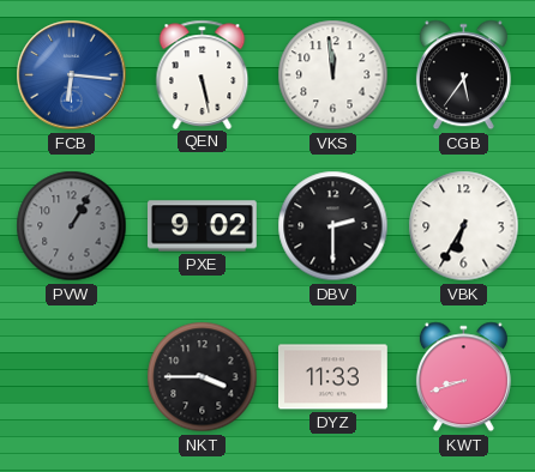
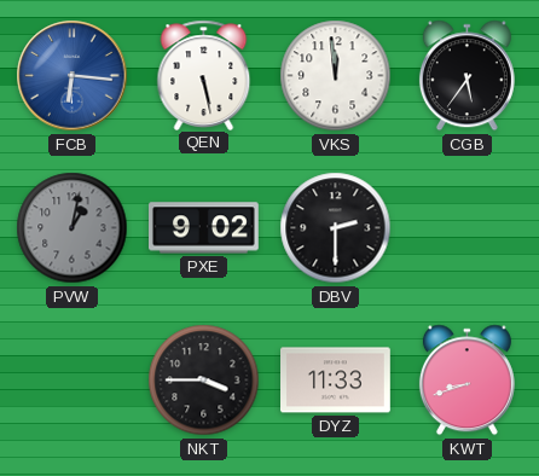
PVW: 1:05 -> 1:02 (73, 228)
VBK: 6:35 -> none (464, 226)
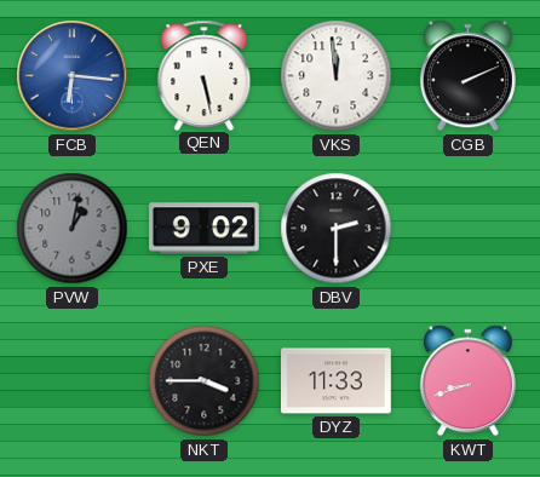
CGB: 5:36 -> 2:11 (467, 76)
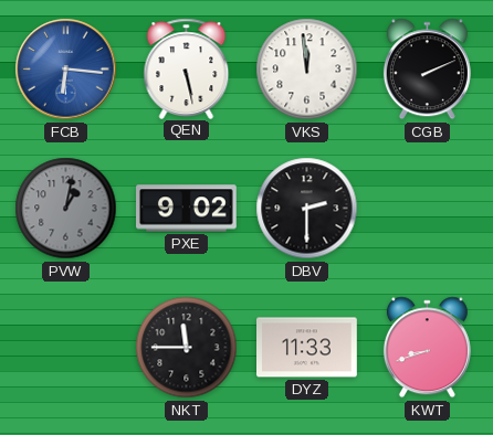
NKT: 3:45 -> 11:45 (187, 348)
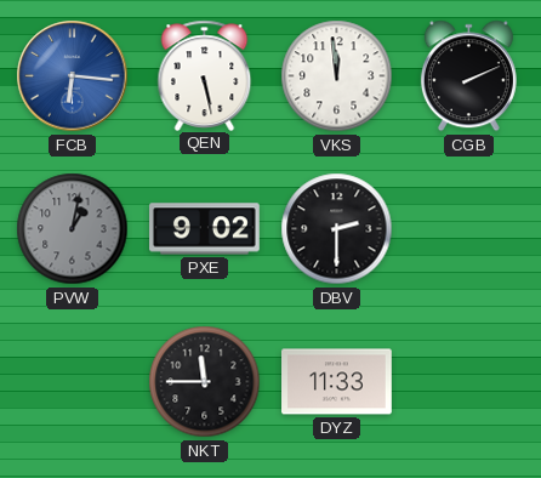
KWT: 8:42 -> none (427, 348)
